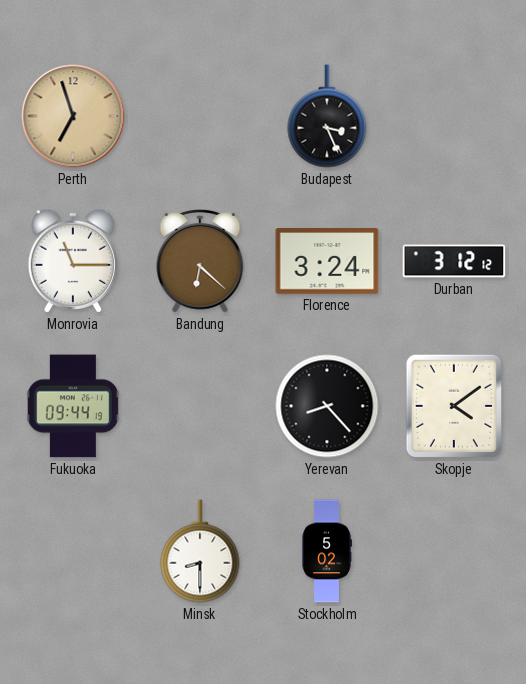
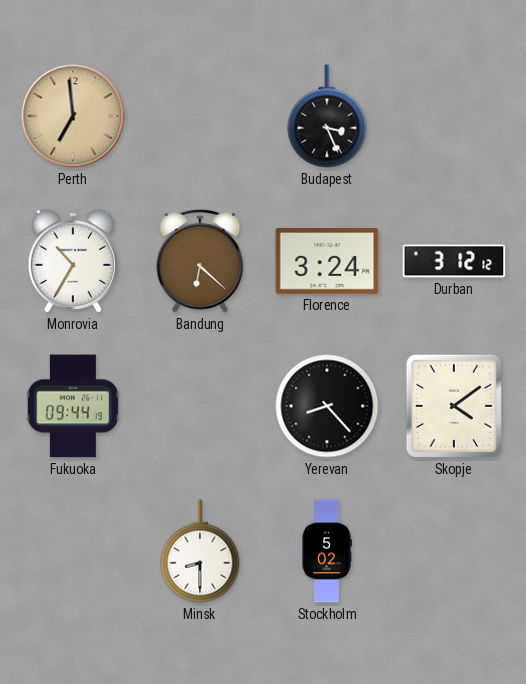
Perth: 6:57 -> 6:59 (73, 116)
Monrovia: 11:15 -> 10:35 (73, 261)
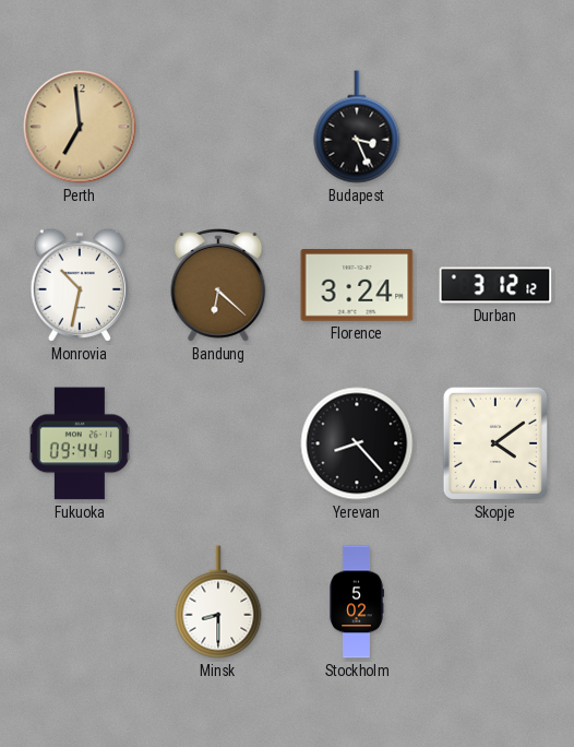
Monrovia: 10:35 -> 10:32 (80, 285)
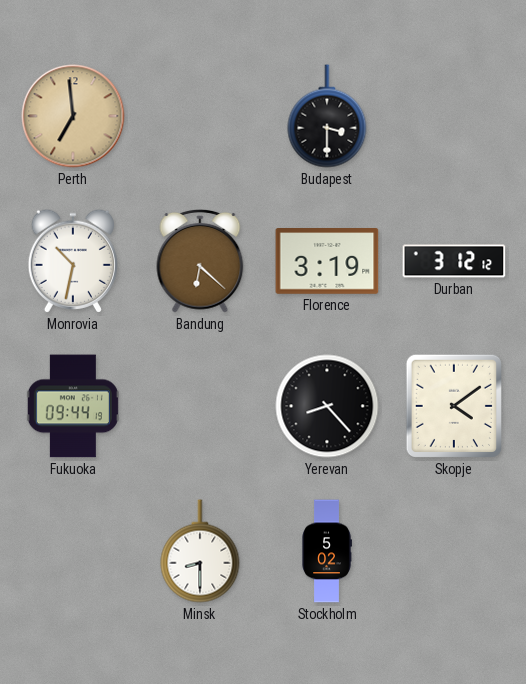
Budapest: 3:26 -> 3:30 (327, 116)
Florence: 3:24 -> 3:19 (327, 262)
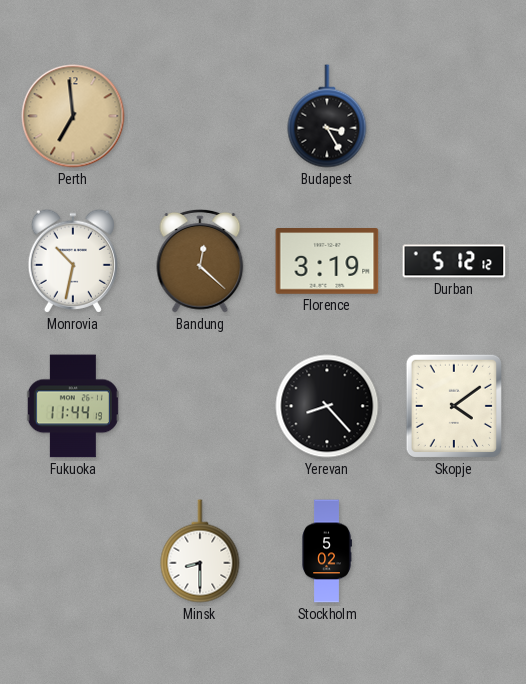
Budapest: 3:30 -> 3:25 (327, 116)
Bandung: 6:22 -> 12:22 (200, 261)
Durban: 3:12 -> 5:12 (454, 261)
Fukuoka: 09:44 -> 11:44 (73, 406)
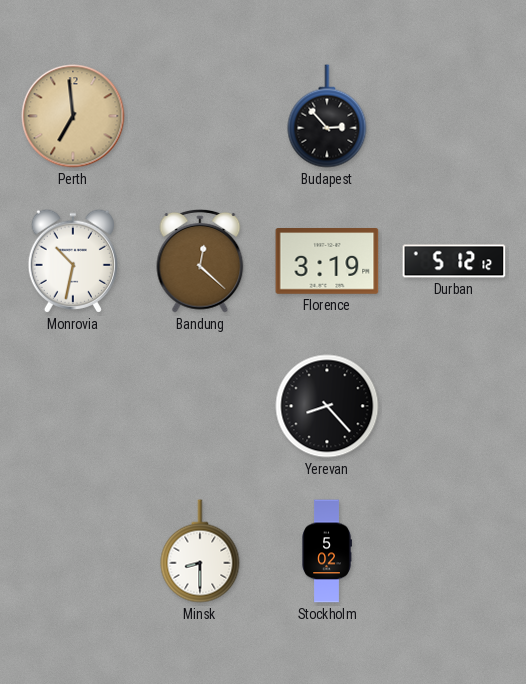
Budapest: 3:25 -> 2:53 (327, 116)
Fukuoka: 11:44 -> none (73, 406)
Skopje: 4:09 -> none (454, 406)
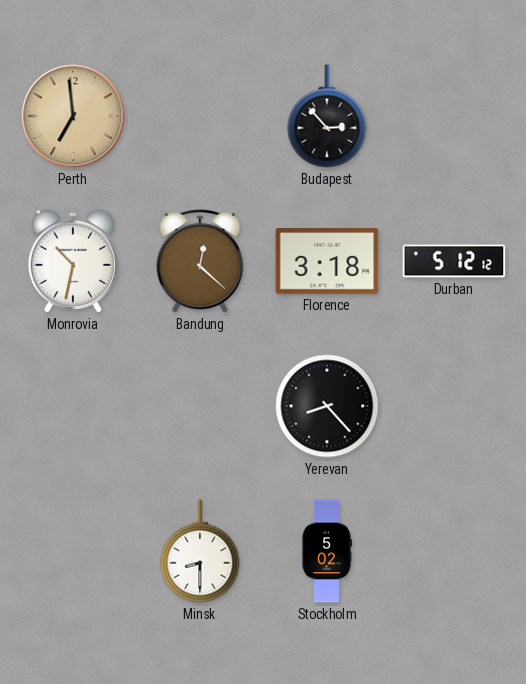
Florence: 3:19 -> 3:18 (327, 262)
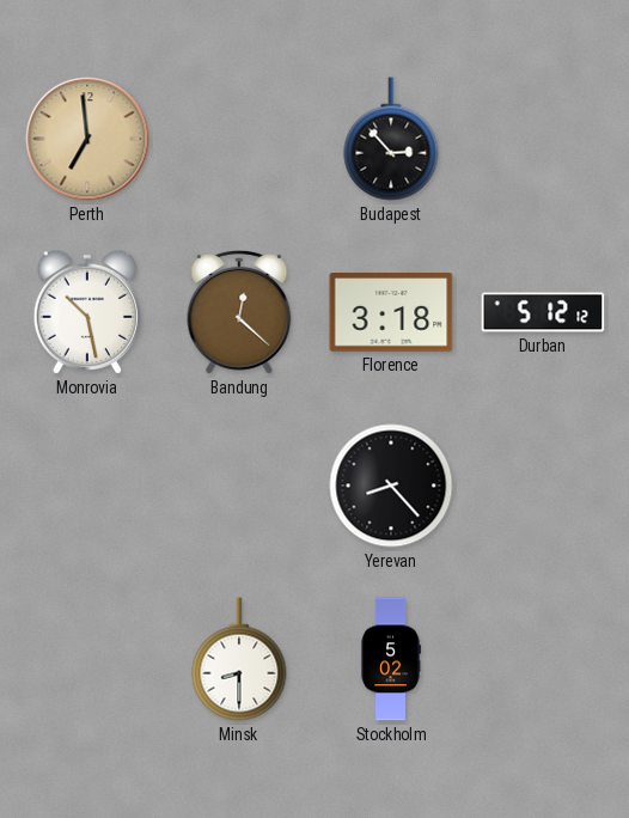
Monrovia: 10:32 -> 10:28 (87, 312)
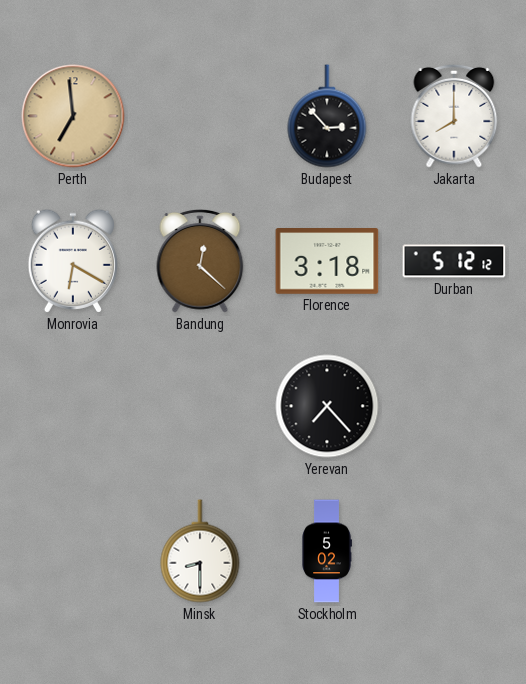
Jakarta: none -> 8:00 (454, 116)
Monrovia: 10:28 -> 6:20 (73, 261)
Yerevan: 8:23 -> 7:23 (327, 406)
